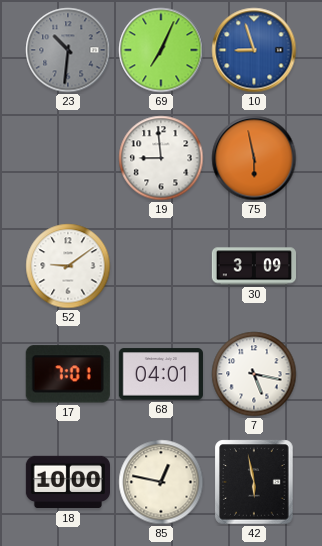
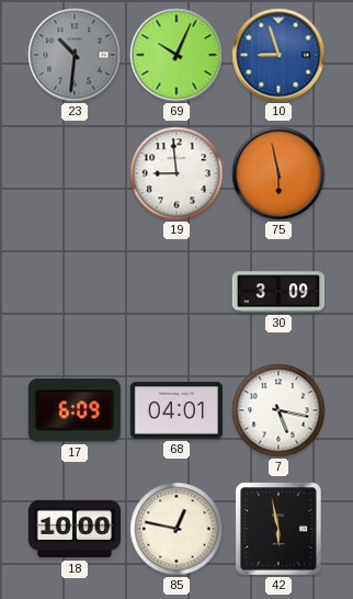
69: 7:04 -> 10:04 (176, 55)
52: 9:09 -> none (68, 266)
17: 7:01 -> 6:09 (75, 410)
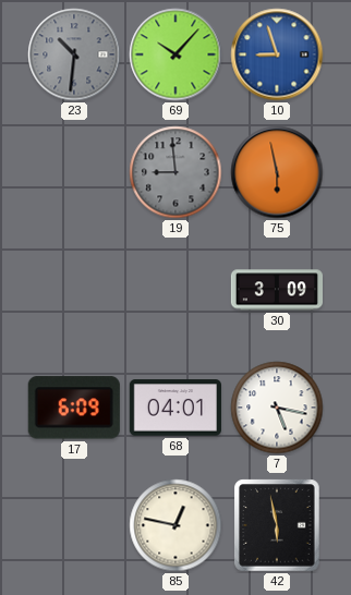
69: 10:04 -> 10:07 (175, 54)
19 dial: white -> grey (175, 172)
18: 10:00 -> none (73, 529)
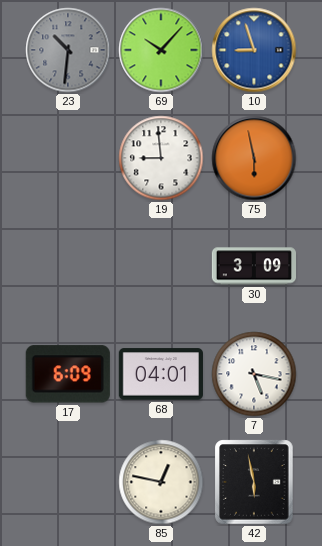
19 dial: grey -> white (161, 158)
